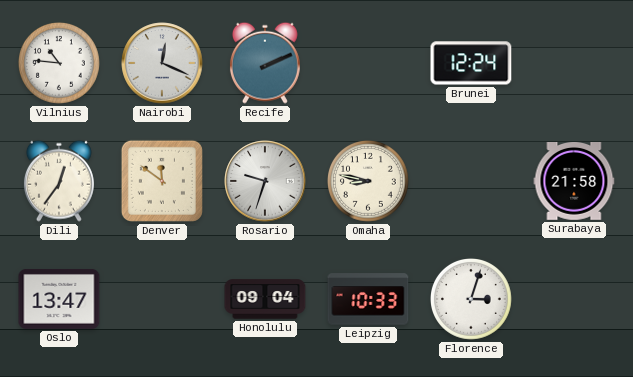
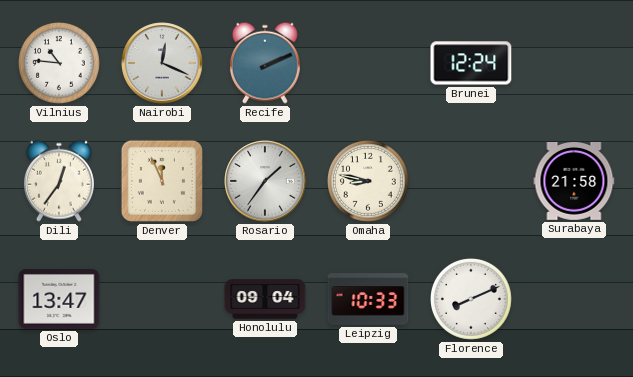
Denver: 11:51 -> 11:56 (162, 181)
Rosario: 9:33 -> 1:36 (265, 181)
Florence: 3:03 -> 8:11 (472, 300)
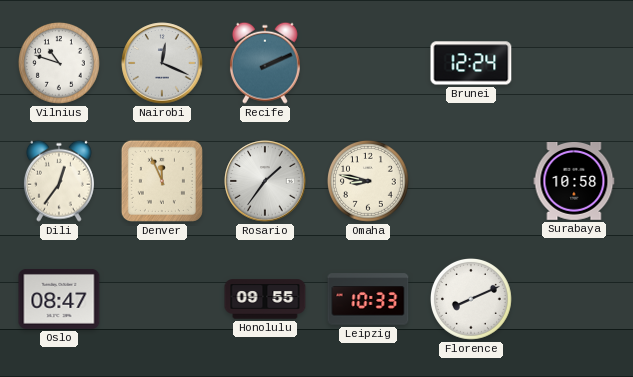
Vilnius: 10:46 -> 10:48 (60, 64)
Surabaya: 21:58 -> 10:58 (574, 182)
Oslo: 13:47 -> 08:47 (59, 299)
Honolulu: 09:04 -> 09:55 (265, 299)
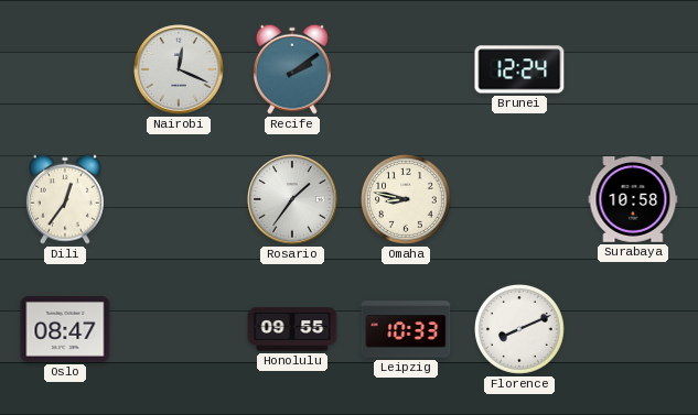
Vilnius: 10:48 -> none (60, 64)
Recife: 2:11 -> 2:09 (292, 69)
Denver: 11:56 -> none (162, 181)
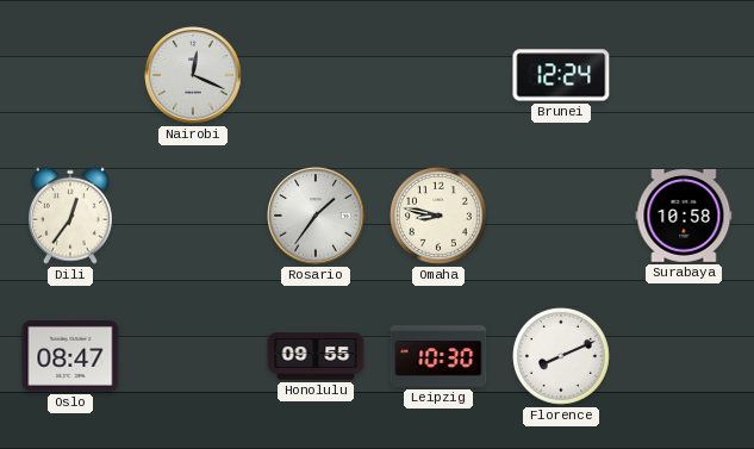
Recife: 2:09 -> none (292, 69)
Leipzig: 10:33 -> 10:30 (438, 356)
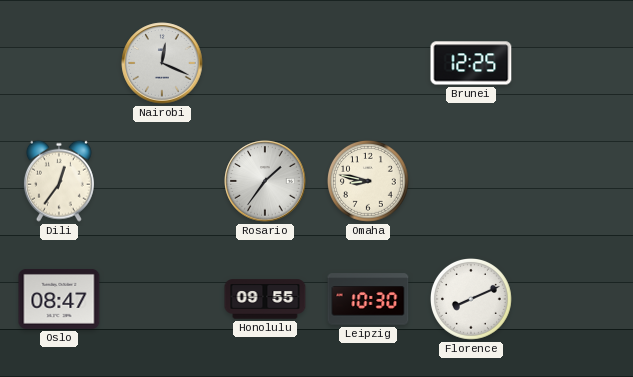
Brunei: 12:24 -> 12:25 (471, 63)
Surabaya: 10:58 -> none (684, 217)
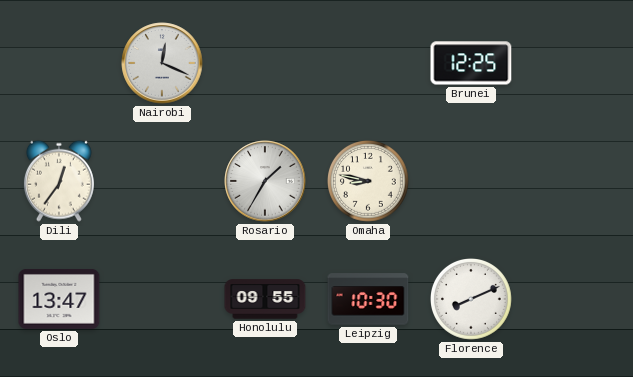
Rosario: 1:36 -> 1:35 (265, 181)
Oslo: 08:47 -> 13:47 (59, 299)
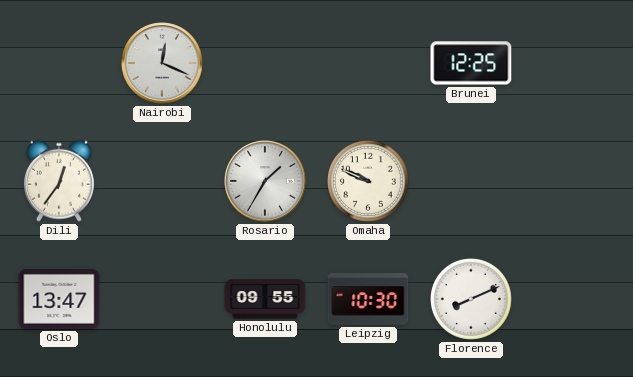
Omaha: 8:47 -> 9:49 (369, 182)
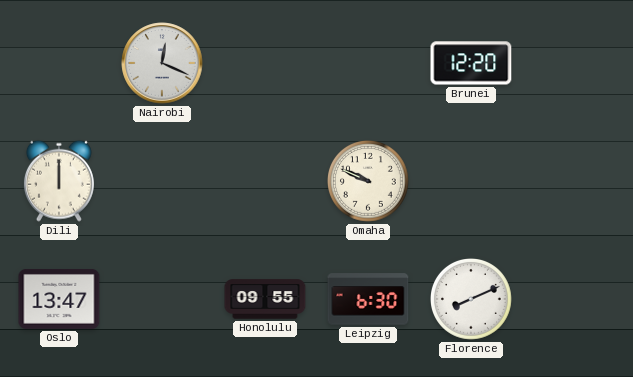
Brunei: 12:25 -> 12:20 (471, 63)
Dili: 12:36 -> 12:00 (59, 181)
Rosario: 1:35 -> none (265, 181)
Leipzig: 10:30 -> 6:30 (368, 299)
